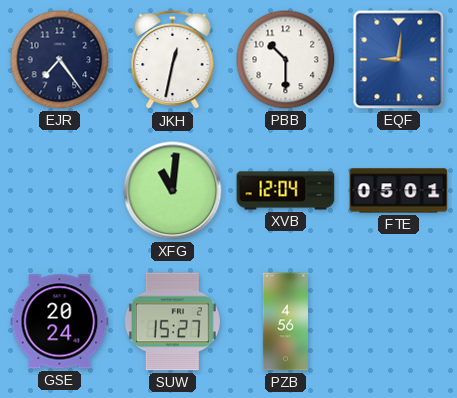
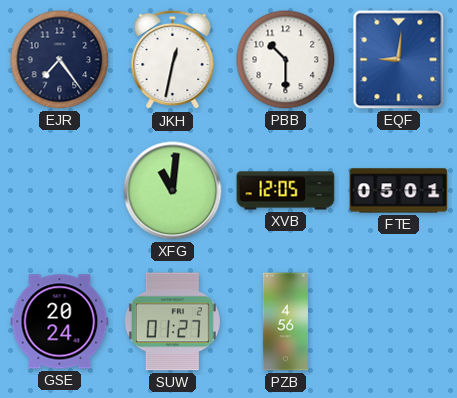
XVB: 12:04 -> 12:05 (286, 191)
SUW: 15:27 -> 01:27 (172, 322)
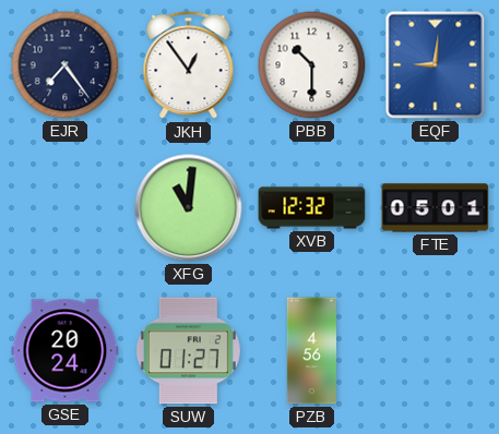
JKH: 12:32 -> 12:54 (189, 65)
XVB: 12:05 -> 12:32 (312, 208)
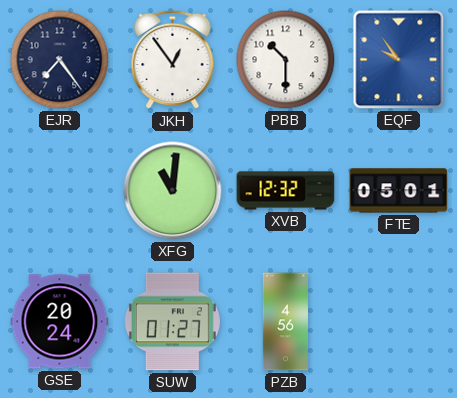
EQF: 9:01 -> 9:54 (399, 60)
